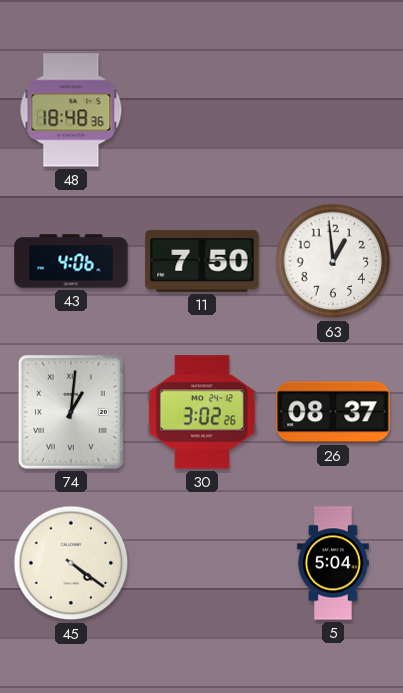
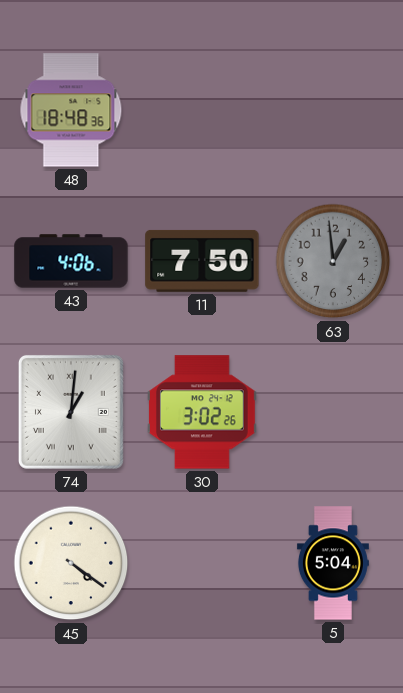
63 dial: white -> grey (333, 261)
26: 08:37 -> none (333, 412)
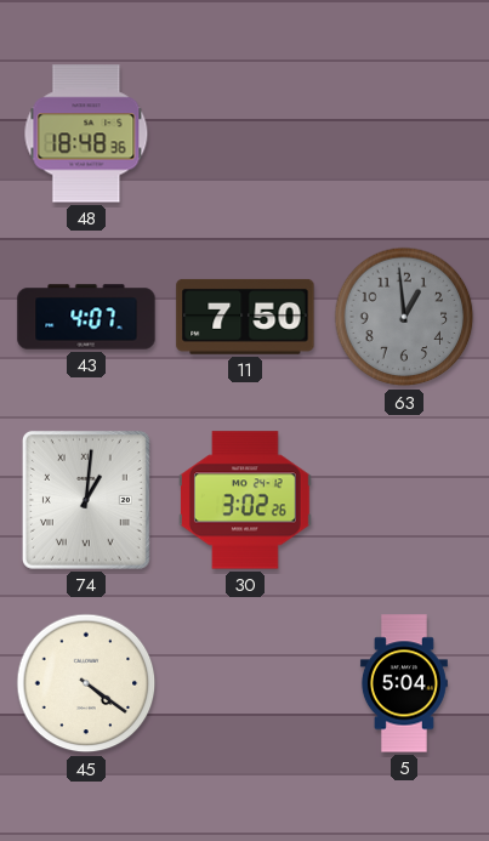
43: 4:06 -> 4:07 (86, 317)
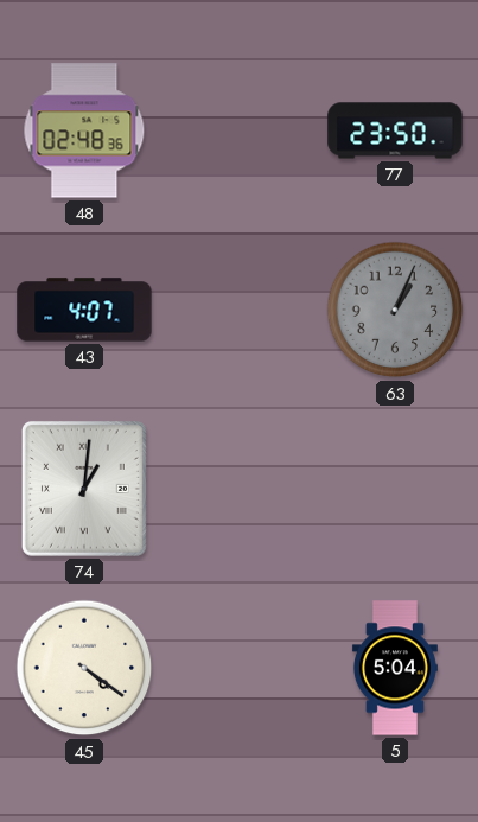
48: 18:48 -> 02:48 (84, 130)
77: none -> 23:50 (395, 130)
11: 7:50 -> none (245, 317)
63: 12:59 -> 1:04 (395, 310)
30: 3:02 -> none (246, 500)
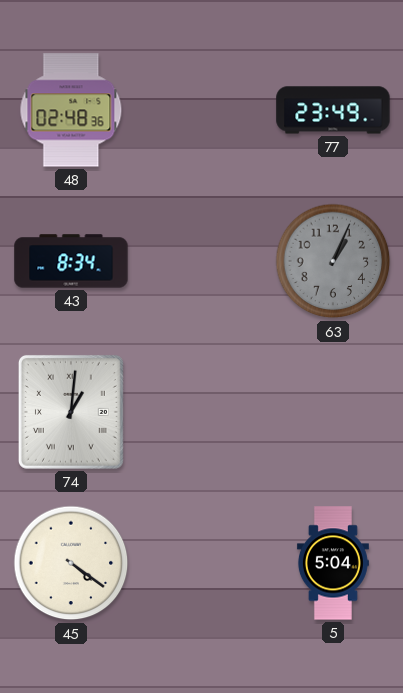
77: 23:50 -> 23:49 (333, 110)
43: 4:07 -> 8:34 (71, 261)
